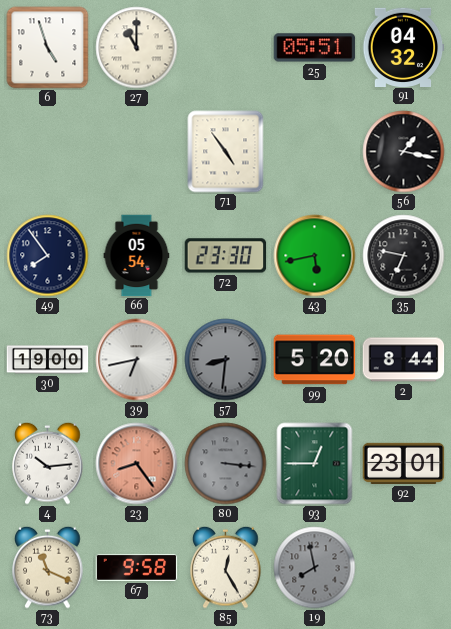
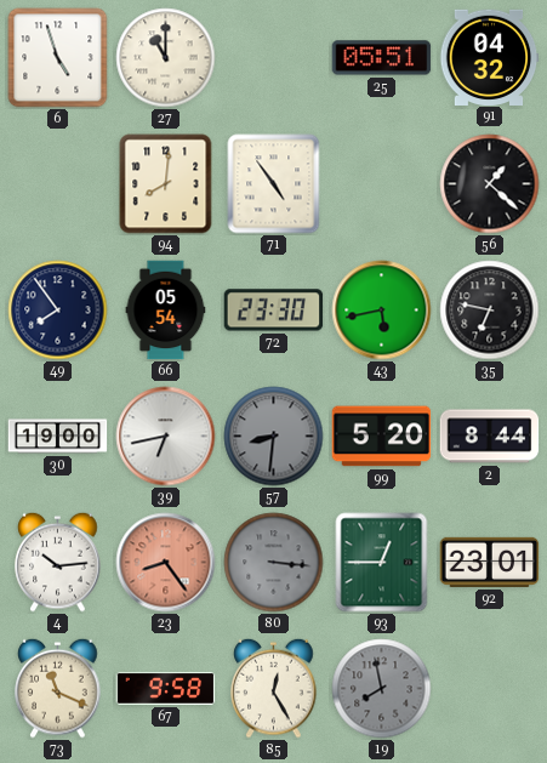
94: none -> 8:01 (166, 184)
56: 1:17 -> 1:22 (490, 184)
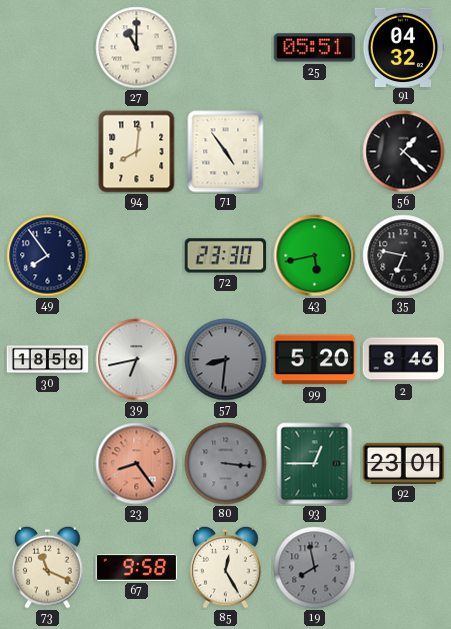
6: 4:57 -> none (58, 58)
66: 05:54 -> none (166, 311)
30: 19:00 -> 18:58 (48, 360)
2: 8:44 -> 8:46 (404, 360)
4: 10:14 -> none (58, 562)
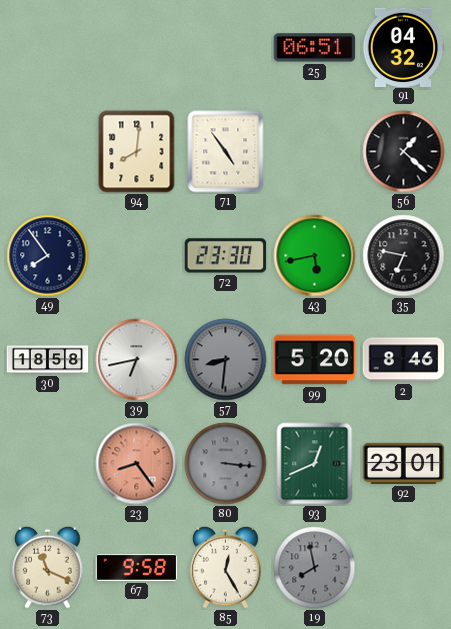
27: 11:00 -> none (137, 48)
25: 05:51 -> 06:51 (315, 48)
93: 12:45 -> 12:41 (315, 464)
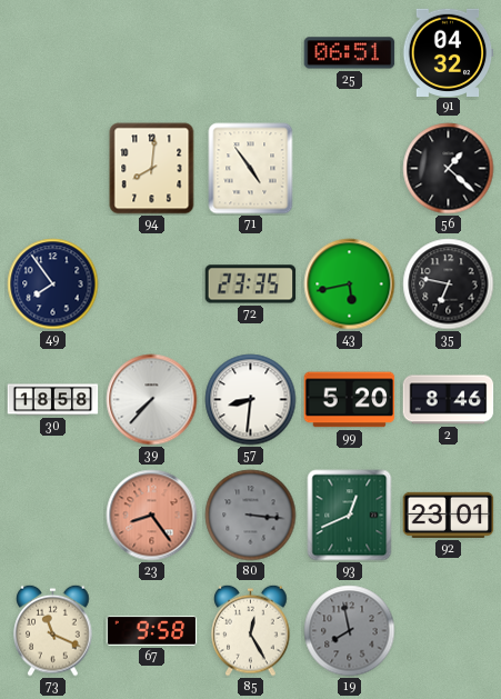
72: 23:30 -> 23:35 (251, 284)
39: 6:43 -> 7:37 (152, 400)
57 dial: grey -> white (251, 400)
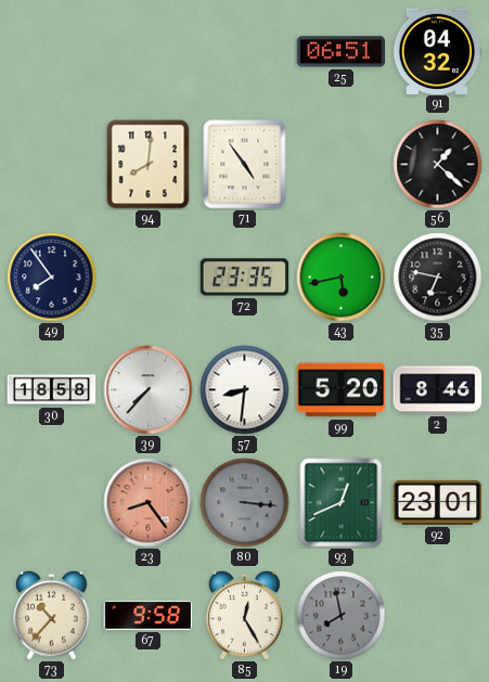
73: 11:19 -> 10:37 (52, 615)
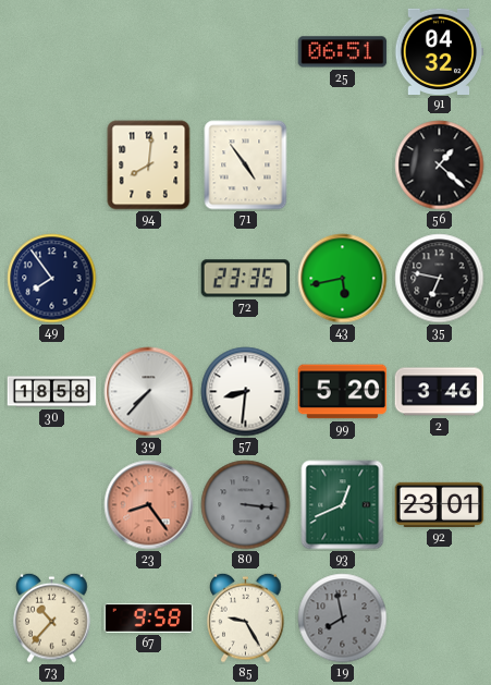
2: 8:46 -> 3:46 (440, 392)
85: 12:25 -> 9:25 (246, 617)
